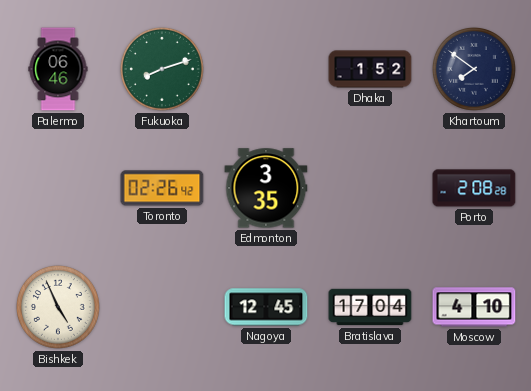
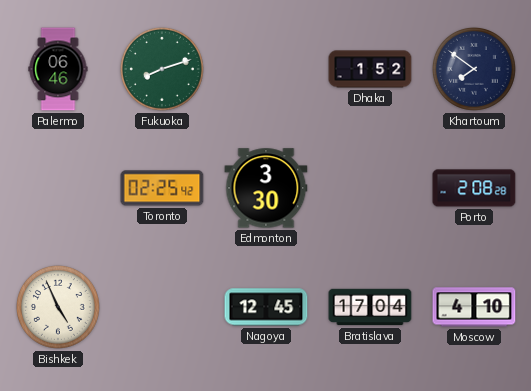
Toronto: 02:26 -> 02:25 (162, 188)
Edmonton: 3:35 -> 3:30 (266, 188)
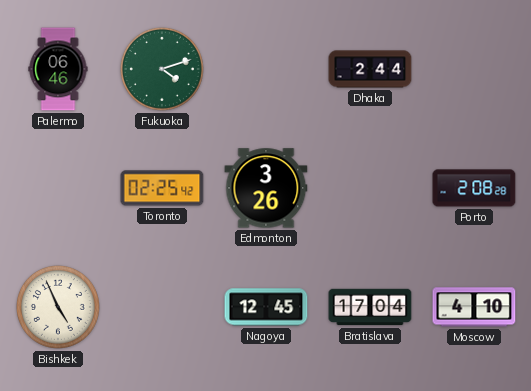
Fukuoka: 8:12 -> 4:12 (162, 69)
Dhaka: 1:52 -> 2:44 (370, 69)
Khartoum: 7:51 -> none (474, 69)
Edmonton: 3:30 -> 3:26 (266, 188)
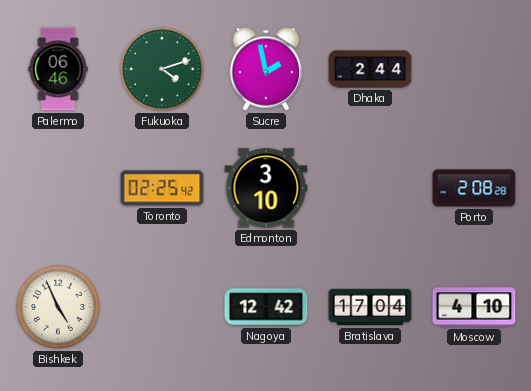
Sucre: none -> 1:58 (265, 69)
Edmonton: 3:26 -> 3:10 (266, 188)
Nagoya: 12:45 -> 12:42 (266, 307)
